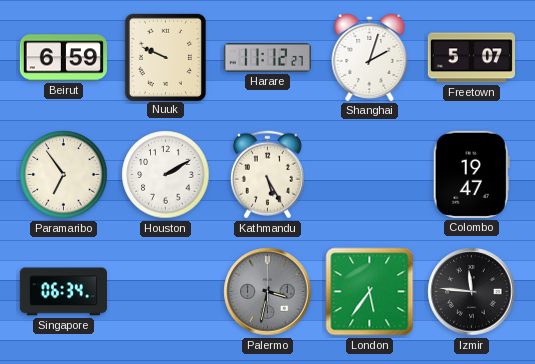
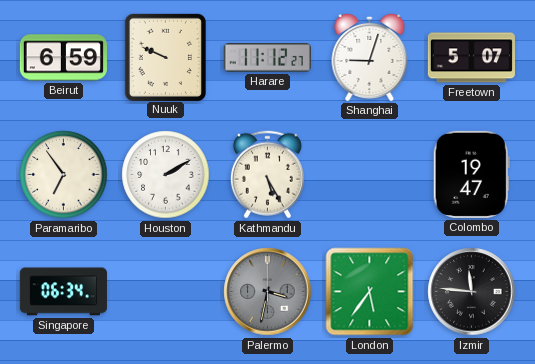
Shanghai: 2:03 -> 9:03 (370, 57)
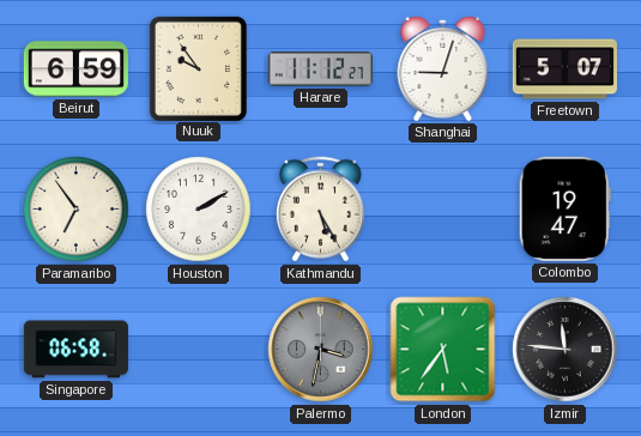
Nuuk: 9:49 -> 9:54 (198, 68)
Singapore: 06:34 -> 06:58 (75, 350)
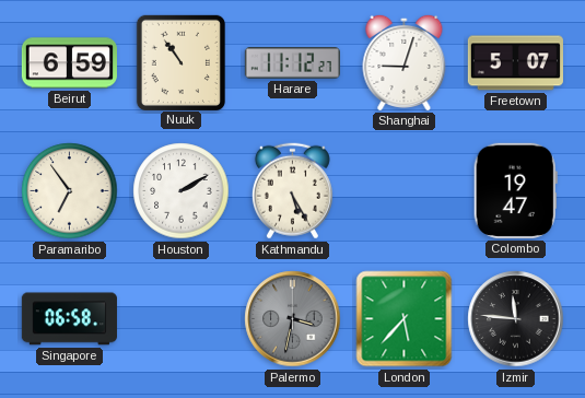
Nuuk: 9:54 -> 10:54 (180, 62)
London: 5:36 -> 5:37 (405, 319)
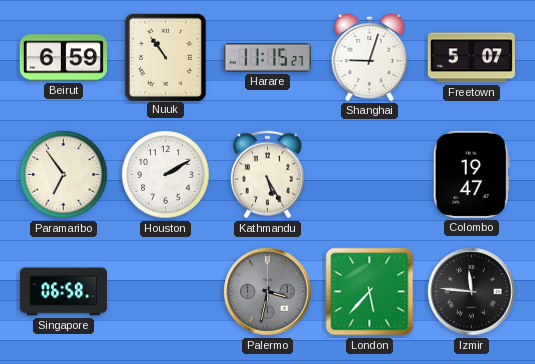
Harare: 11:12 -> 11:15 (267, 58)
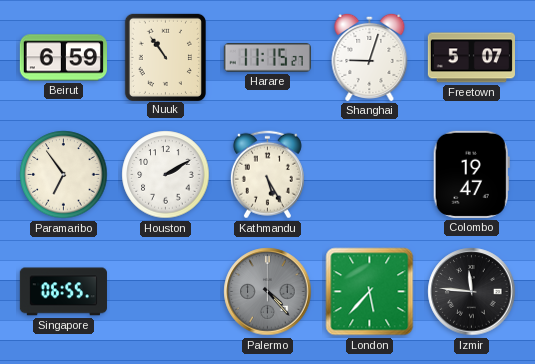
Singapore: 06:58 -> 06:55 (63, 292)
Palermo: 3:32 -> 4:23 (268, 292)
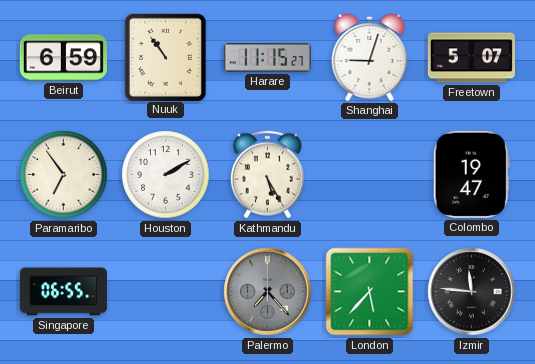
Palermo: 4:23 -> 7:23 (268, 292)
